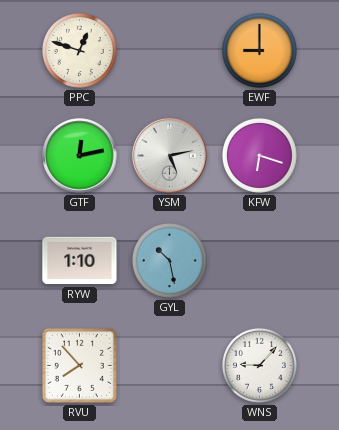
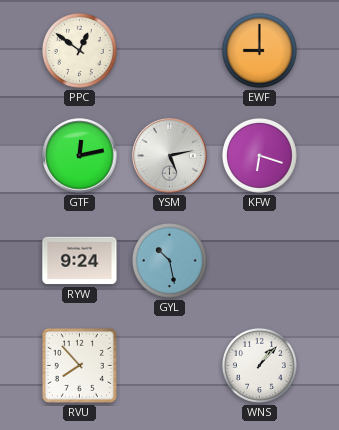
PPC: 12:48 -> 12:51 (79, 50)
RYW: 1:10 -> 9:24 (80, 261)
WNS: 9:07 -> 1:07 (259, 365)
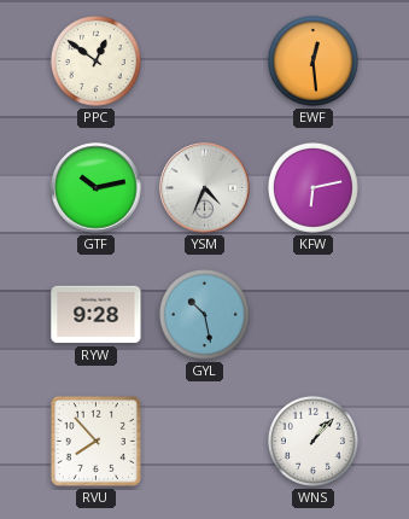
EWF: 9:00 -> 12:29 (312, 60)
GTF: 12:13 -> 10:13 (97, 188)
YSM: 5:13 -> 4:34 (205, 188)
KFW: 6:18 -> 6:13 (312, 187)
RYW: 9:24 -> 9:28 (97, 315)
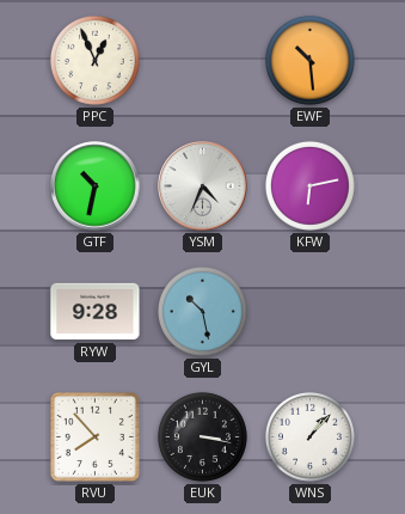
PPC: 12:51 -> 12:56 (94, 60)
EWF: 12:29 -> 10:29 (309, 60)
GTF: 10:13 -> 10:32 (96, 186)
EUK: none -> 3:17 (202, 436)
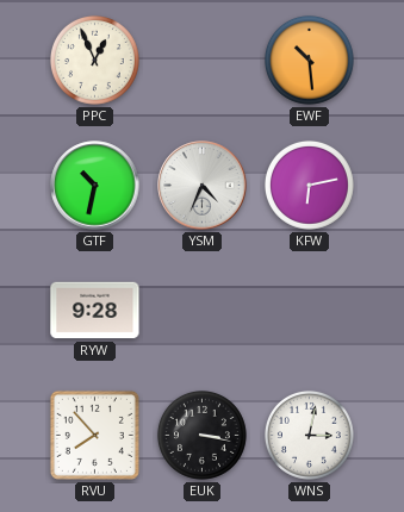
GYL: 10:28 -> none (202, 311)
WNS: 1:07 -> 3:02 (309, 435)
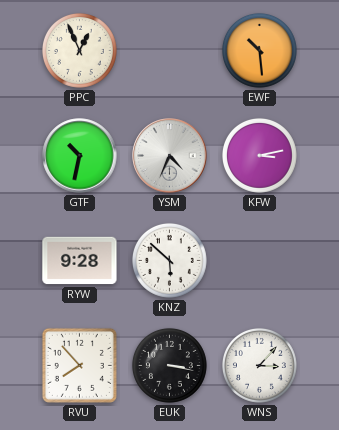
KFW: 6:13 -> 3:13 (259, 155)
KNZ: none -> 5:52 (169, 260)
WNS: 3:02 -> 3:07 (259, 365)
